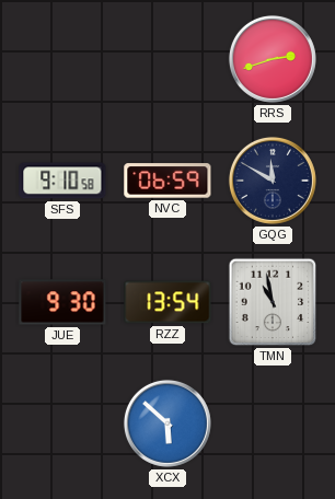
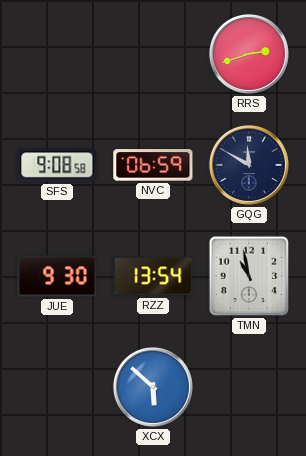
SFS: 9:10 -> 9:08 (57, 165)
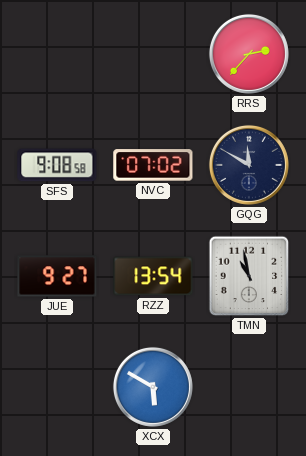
RRS: 2:42 -> 2:37 (249, 54)
NVC: 06:59 -> 07:02 (153, 165)
JUE: 9:30 -> 9:27 (57, 276)
XCX: 5:52 -> 5:50 (153, 387)
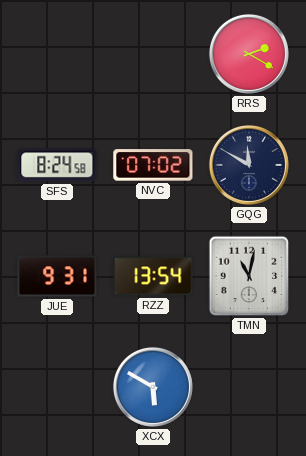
RRS: 2:37 -> 2:20 (249, 54)
SFS: 9:08 -> 8:24 (57, 165)
JUE: 9:27 -> 9:31 (57, 276)
TMN: 10:58 -> 11:02 (249, 276)
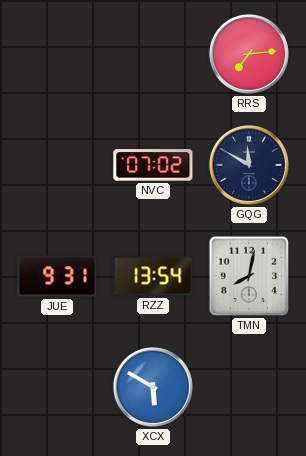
RRS: 2:20 -> 7:14 (249, 54)
SFS: 8:24 -> none (57, 165)
TMN: 11:02 -> 8:02 (249, 276)
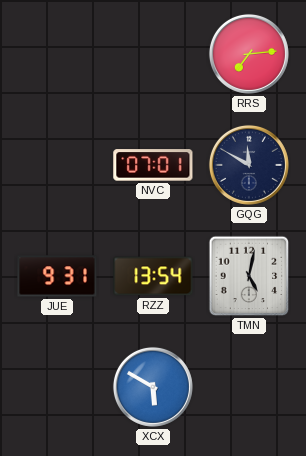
NVC: 07:02 -> 07:01 (153, 165)
TMN: 8:02 -> 5:02 (249, 276)
